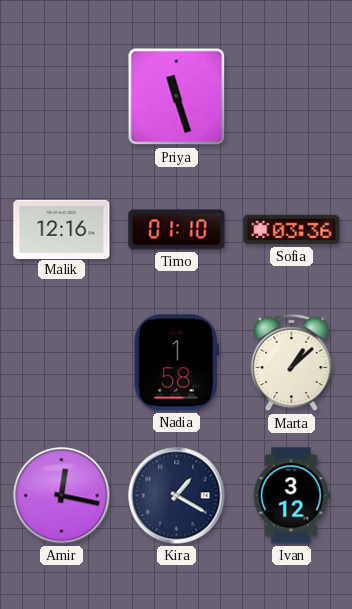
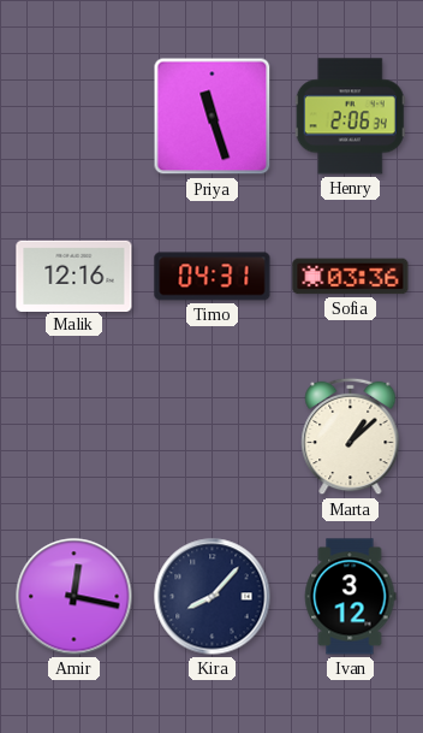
Henry: none -> 2:06 (350, 117)
Timo: 01:10 -> 04:31 (213, 277)
Nadia: 1:58 -> none (176, 363)
Kira: 1:20 -> 8:07 (213, 597)
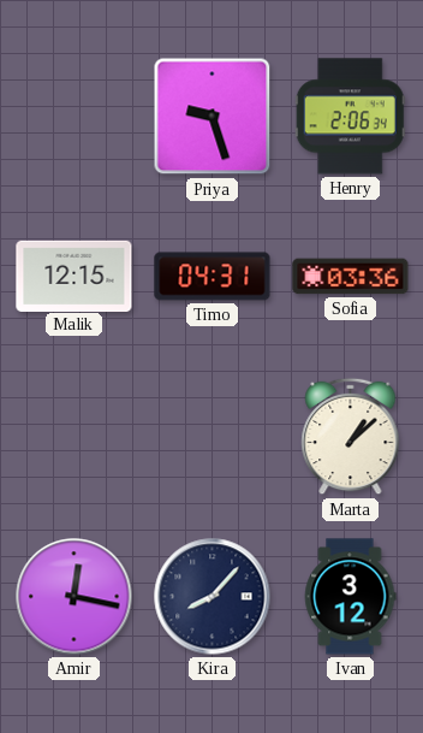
Priya: 11:27 -> 9:27 (213, 117)
Malik: 12:16 -> 12:15 (75, 276)
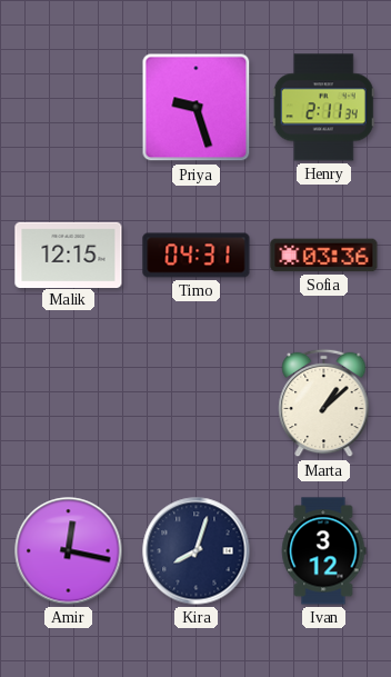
Henry: 2:06 -> 2:11 (323, 108)
Kira: 8:07 -> 8:03 (197, 551)
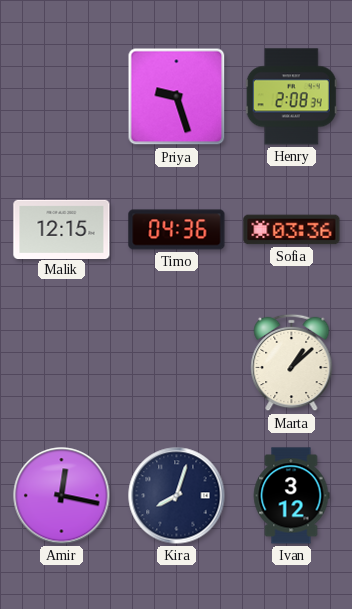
Henry: 2:11 -> 2:08 (291, 97)
Timo: 04:31 -> 04:36 (177, 230)
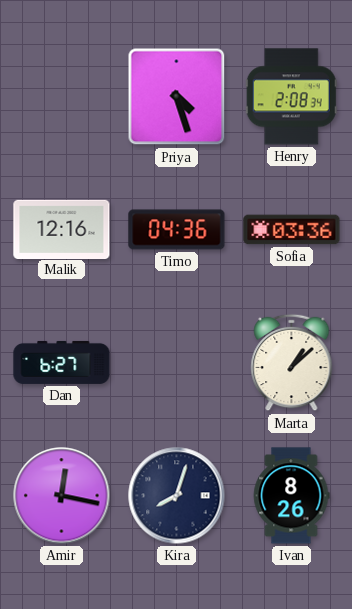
Priya: 9:27 -> 4:27 (177, 97)
Malik: 12:15 -> 12:16 (62, 229)
Dan: none -> 6:27 (62, 362)
Ivan: 3:12 -> 8:26 (291, 496)
